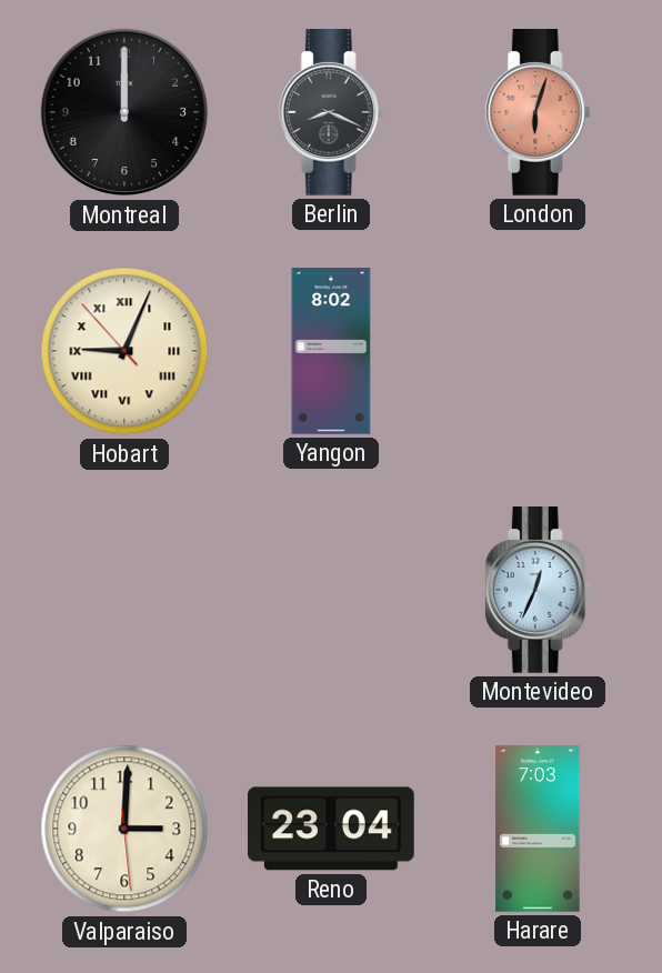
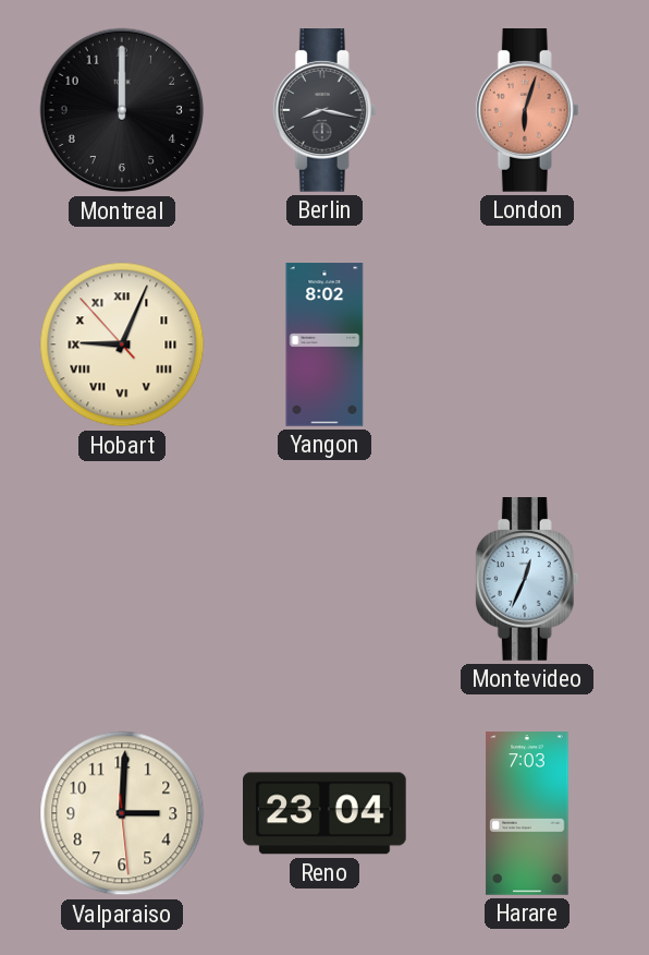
Berlin: 8:19 -> 8:17 (324, 111)
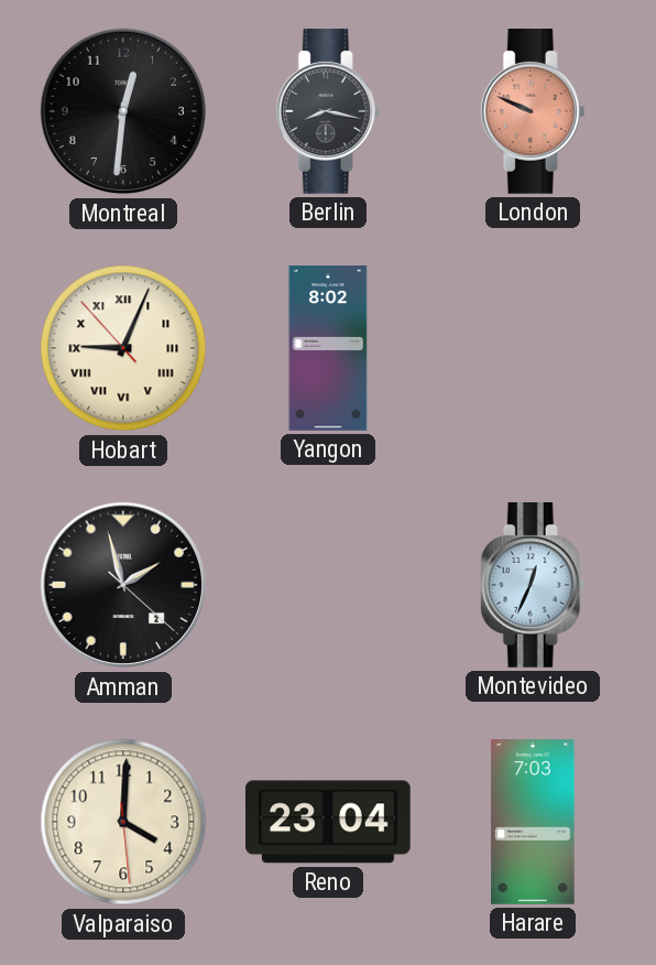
Montreal: 12:00 -> 12:31 (123, 111)
London: 6:03 -> 9:49 (533, 112)
Amman: none -> 1:57 (123, 585)
Valparaiso: 3:00 -> 4:00 (123, 822)
